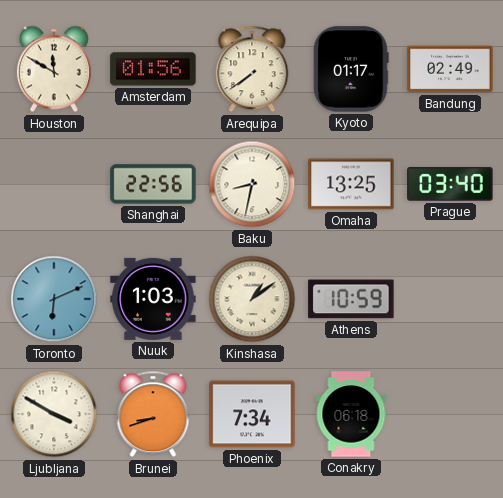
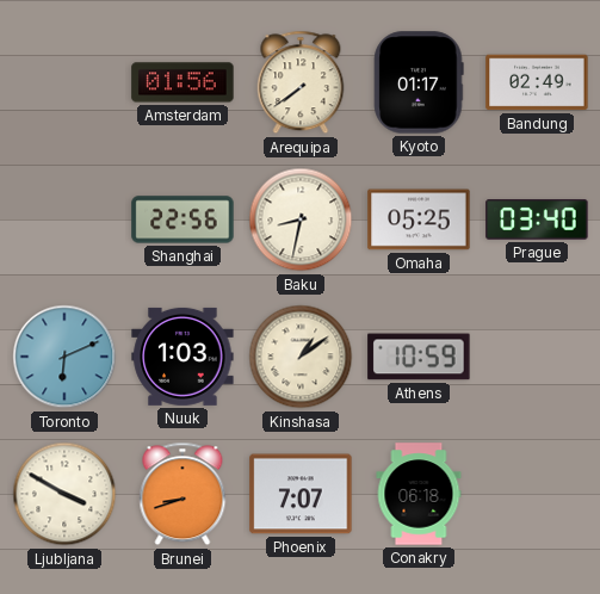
Houston: 11:50 -> none (54, 69)
Omaha: 13:25 -> 05:25 (419, 219)
Phoenix: 7:34 -> 7:07 (301, 494)
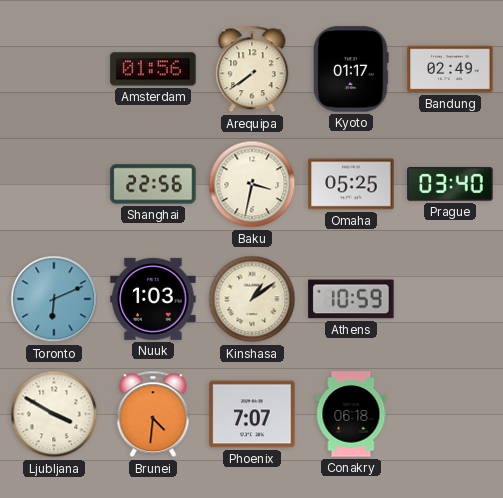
Baku: 8:32 -> 3:32 (252, 184)
Brunei: 8:42 -> 4:31 (153, 414)
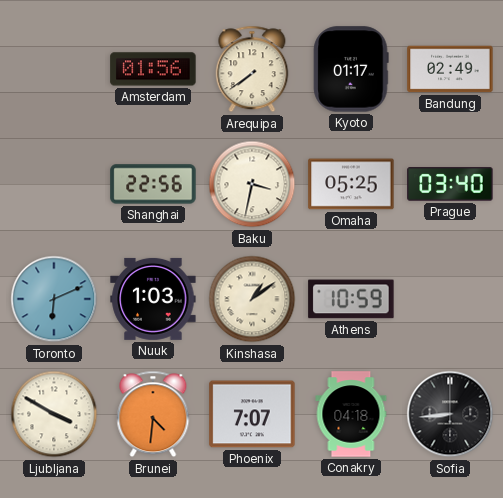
Conakry: 06:18 -> 04:18 (351, 414)
Sofia: none -> 8:44 (450, 414)
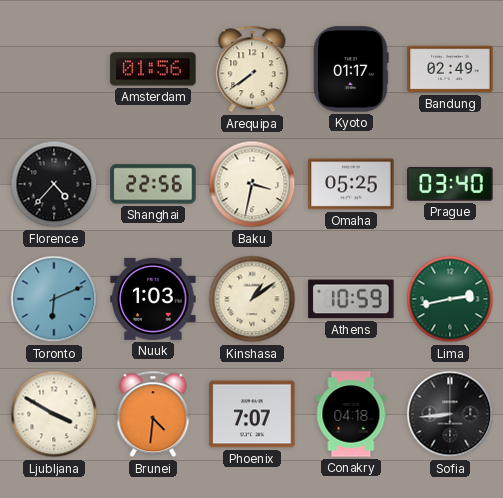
Florence: none -> 4:37 (54, 184)
Lima: none -> 2:43 (450, 299)
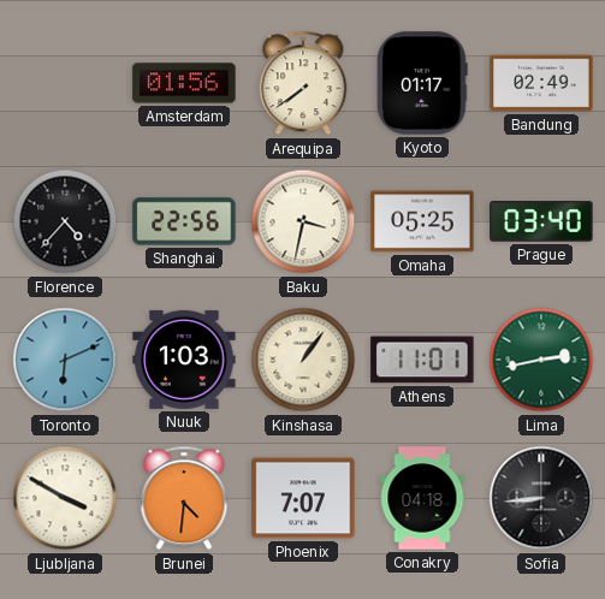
Kinshasa: 1:09 -> 1:06 (303, 360)
Athens: 10:59 -> 11:01 (422, 360)
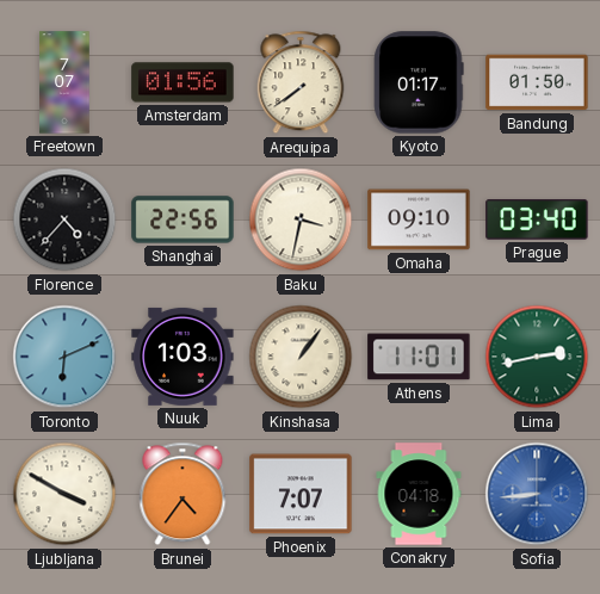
Freetown: none -> 7:07 (64, 82)
Bandung: 02:49 -> 01:50 (537, 82)
Omaha: 05:25 -> 09:10 (419, 219)
Brunei: 4:31 -> 4:36 (183, 494)
Sofia dial: black -> blue (537, 494)
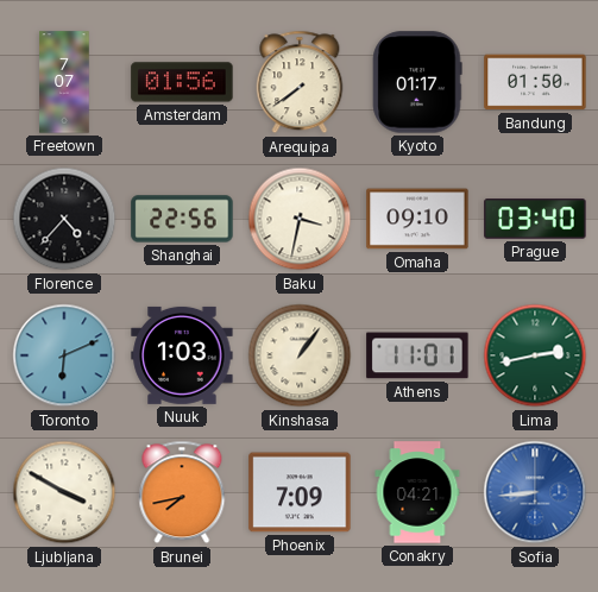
Brunei: 4:36 -> 7:43 (182, 492)
Phoenix: 7:07 -> 7:09 (300, 492)
Conakry: 04:18 -> 04:21 (417, 492)
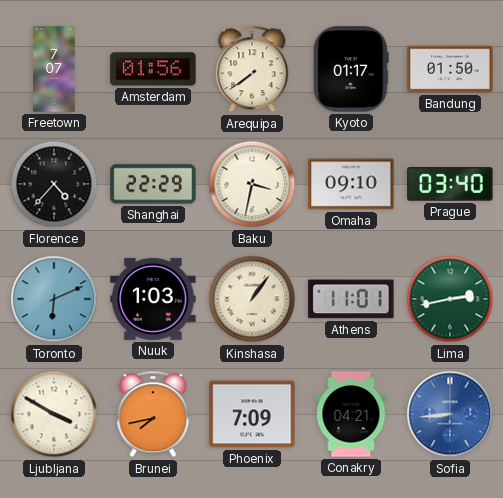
Shanghai: 22:56 -> 22:29 (153, 184)
